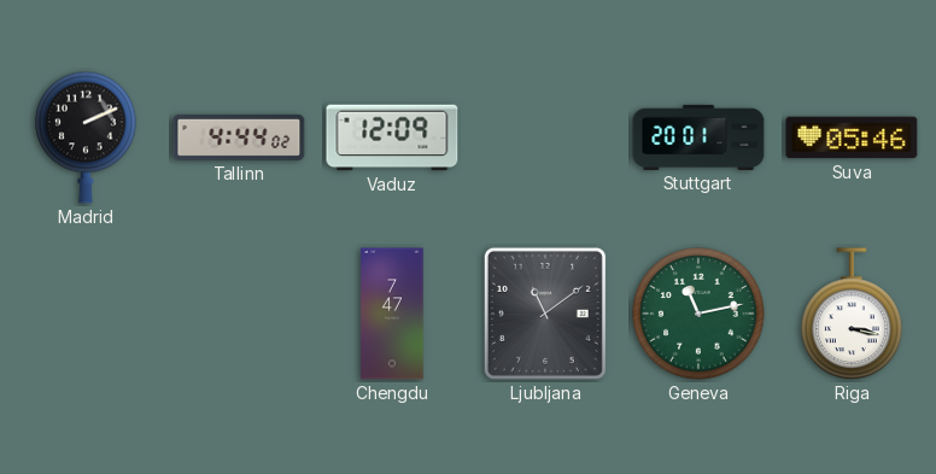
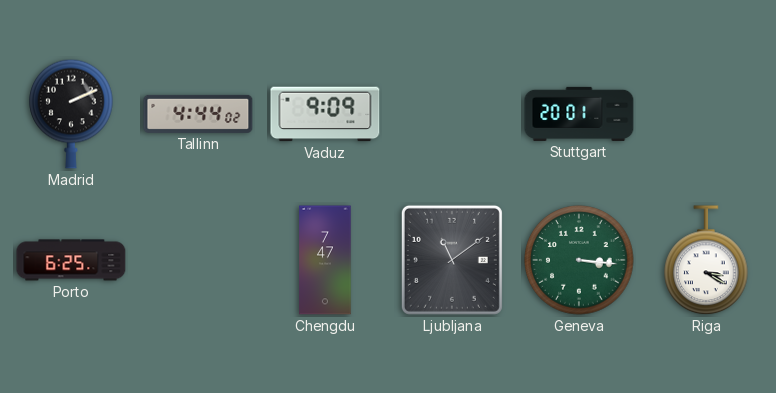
Vaduz: 12:09 -> 9:09 (325, 114)
Suva: 05:46 -> none (852, 137)
Porto: none -> 6:25 (71, 260)
Geneva: 11:13 -> 3:16 (579, 260)
Riga: 3:17 -> 3:20 (706, 261)
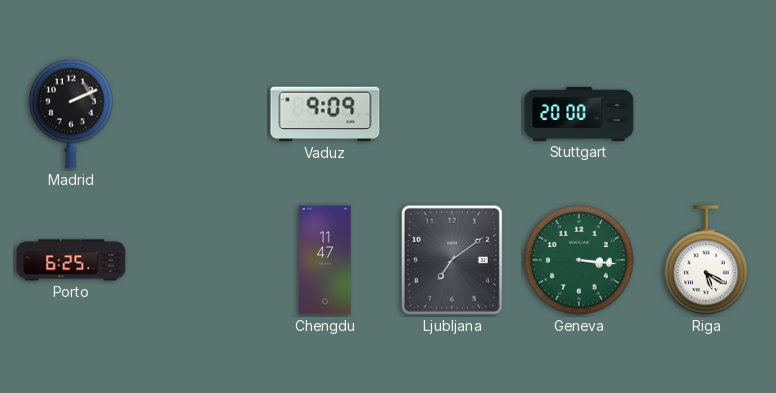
Tallinn: 4:44 -> none (198, 114)
Stuttgart: 20:01 -> 20:00 (579, 114)
Chengdu: 7:47 -> 11:47 (325, 260)
Ljubljana: 11:09 -> 7:09 (452, 260)
Riga: 3:20 -> 5:20 (706, 261)
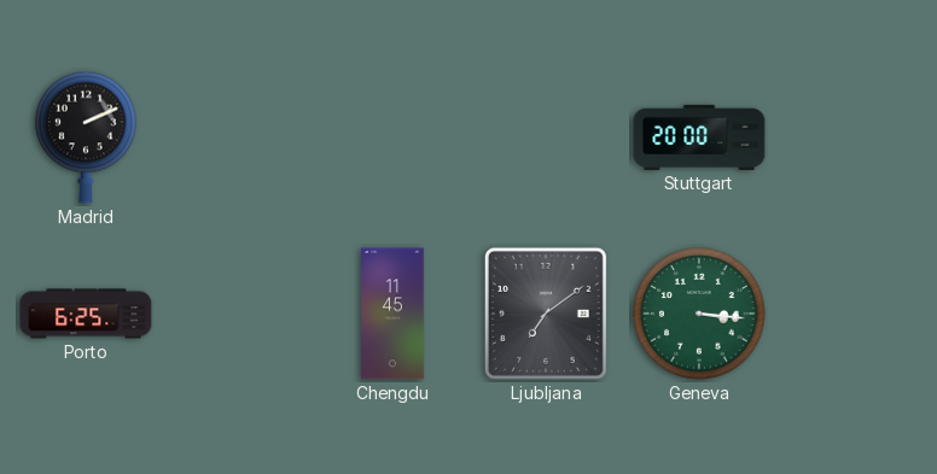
Vaduz: 9:09 -> none (325, 114)
Chengdu: 11:47 -> 11:45 (392, 314)
Riga: 5:20 -> none (706, 261)
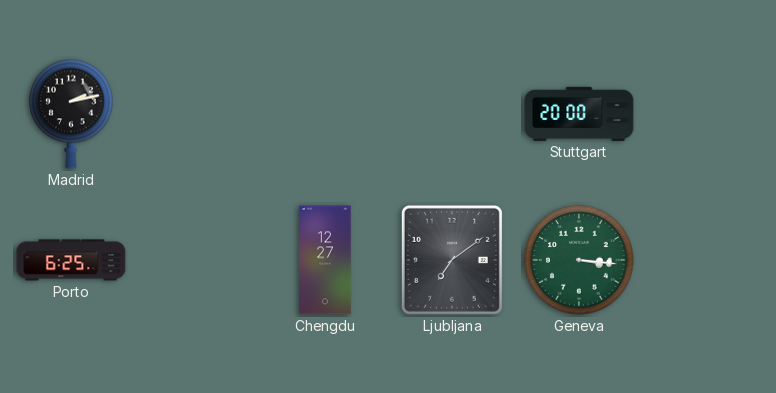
Madrid: 2:11 -> 2:13 (71, 114)
Chengdu: 11:45 -> 12:27 (325, 260)
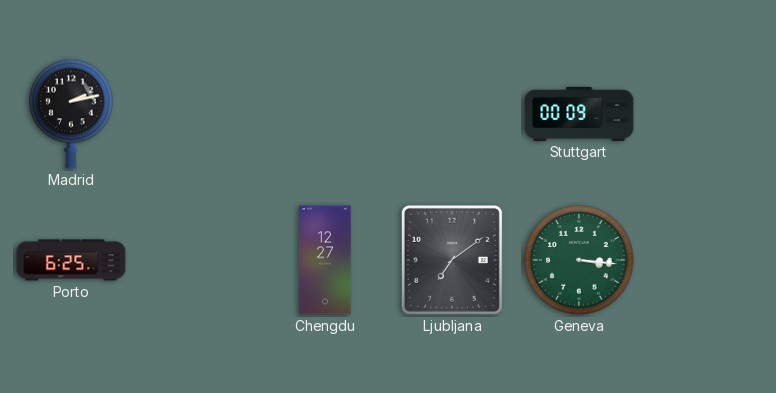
Stuttgart: 20:00 -> 00:09 (579, 114)
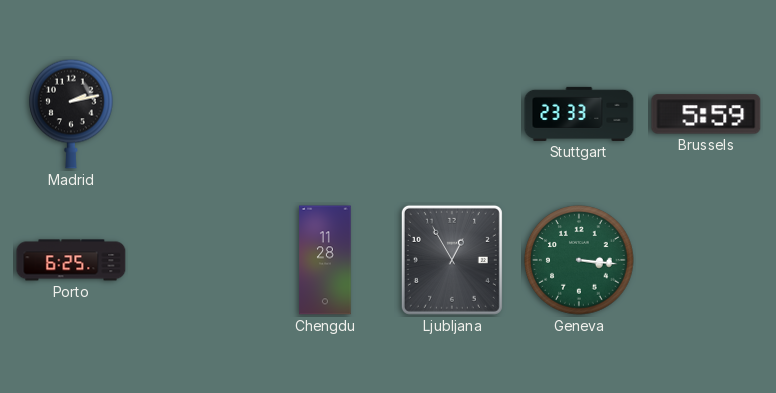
Stuttgart: 00:09 -> 23:33 (579, 114)
Brussels: none -> 5:59 (706, 114)
Chengdu: 12:27 -> 11:28 (325, 260)
Ljubljana: 7:09 -> 12:55 (452, 260)
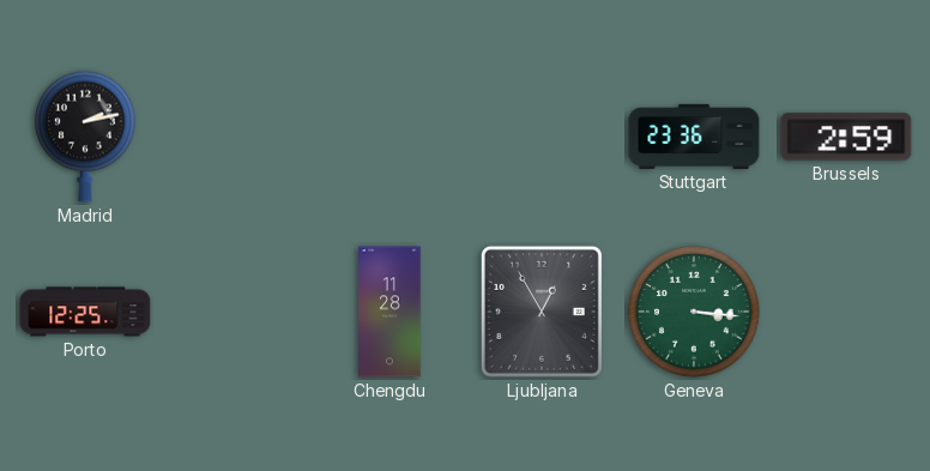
Stuttgart: 23:33 -> 23:36 (694, 137)
Brussels: 5:59 -> 2:59 (846, 137)
Porto: 6:25 -> 12:25 (85, 312)
